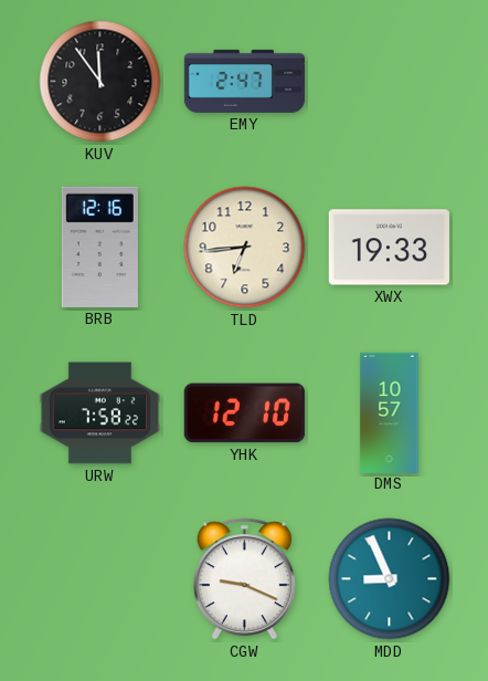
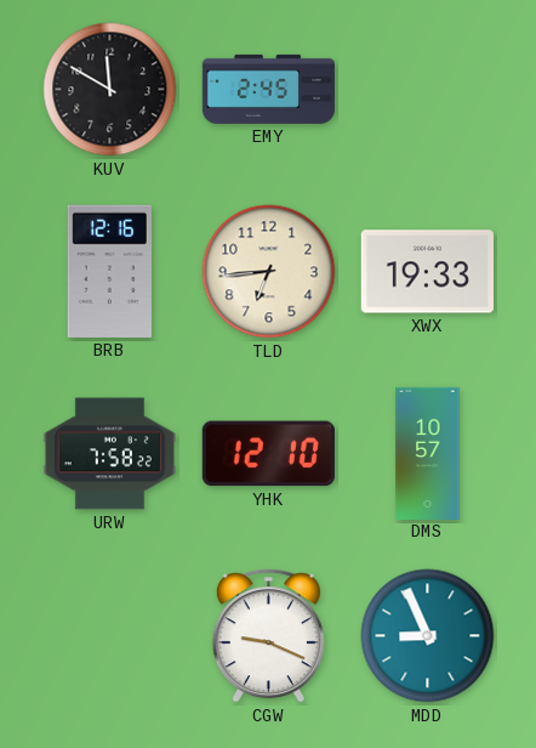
KUV: 11:54 -> 11:50 (110, 90)
EMY: 2:47 -> 2:45 (268, 89)
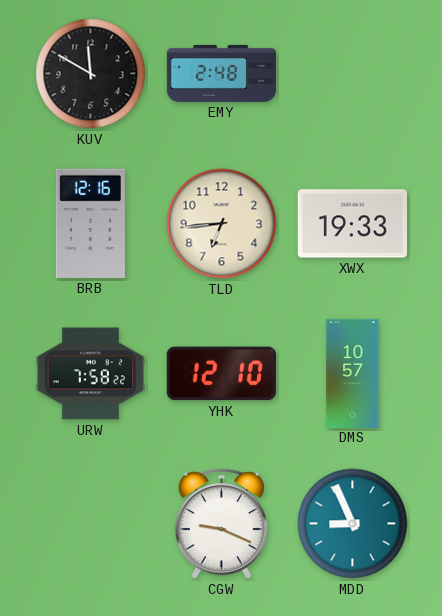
EMY: 2:45 -> 2:48 (221, 73)
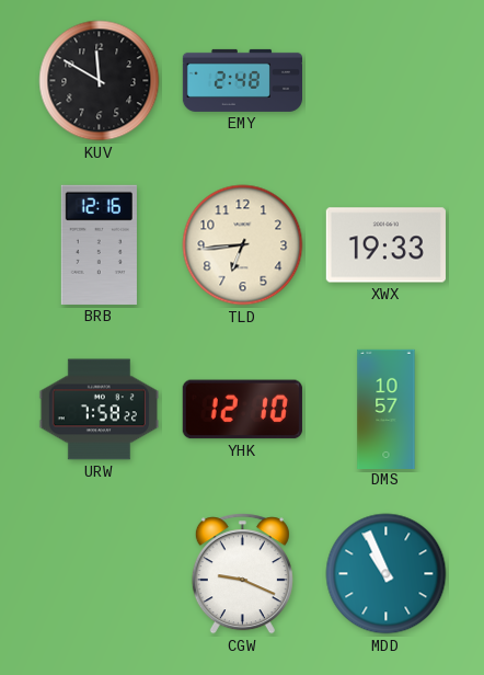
MDD: 8:56 -> 10:56 (387, 574)
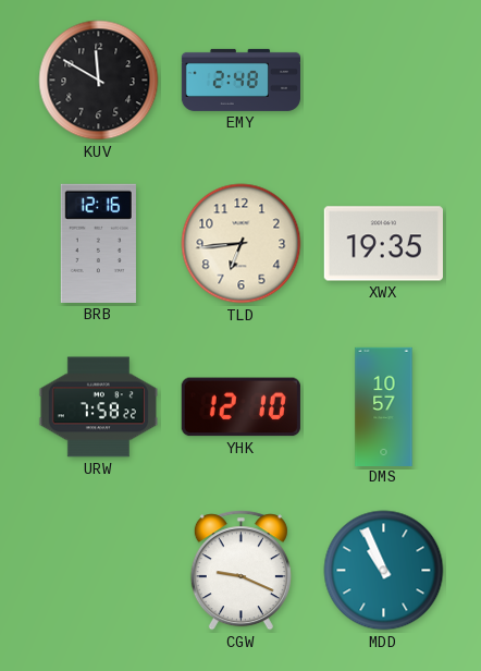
XWX: 19:33 -> 19:35 (383, 244)
